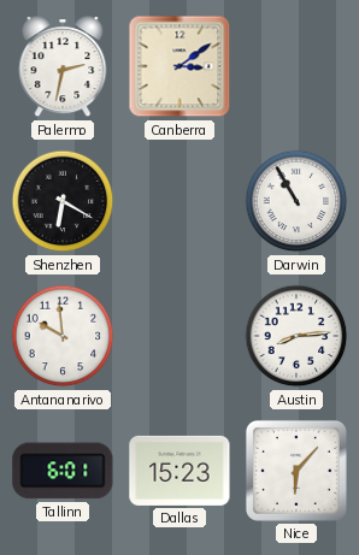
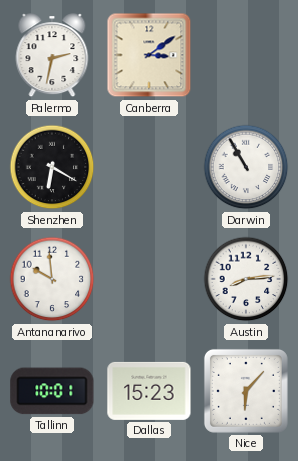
Tallinn: 6:01 -> 10:01 (52, 391)
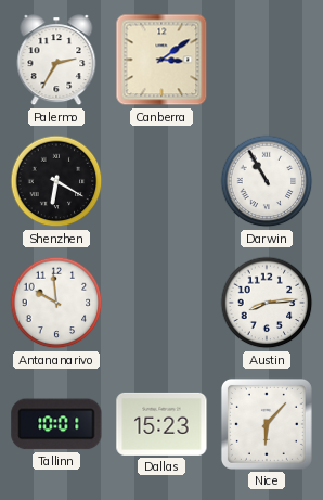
Palermo: 2:32 -> 2:35 (56, 61)
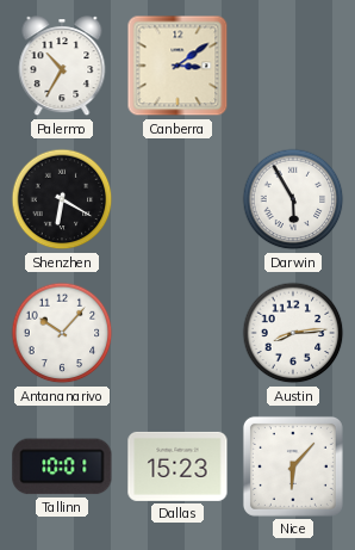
Palermo: 2:35 -> 10:35 (62, 67)
Darwin: 10:55 -> 5:55 (293, 199)
Antananarivo: 9:59 -> 10:07 (62, 333)
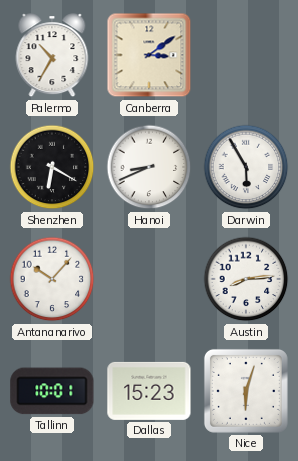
Hanoi: none -> 8:41 (149, 167)
Nice: 6:07 -> 6:03 (246, 391)
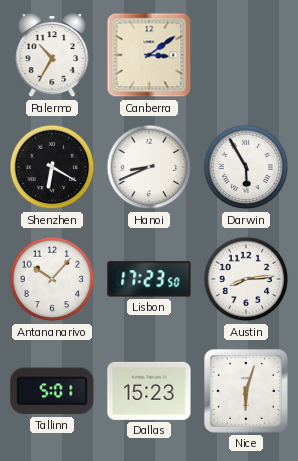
Lisbon: none -> 17:23 (149, 279)
Tallinn: 10:01 -> 5:01 (52, 391)
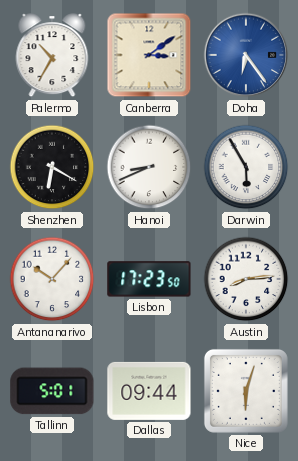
Doha: none -> 6:24 (246, 55)
Dallas: 15:23 -> 09:44 (149, 391)
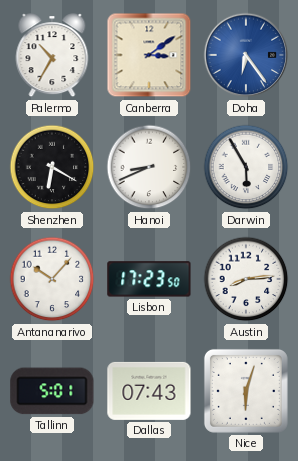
Dallas: 09:44 -> 07:43 (149, 391)
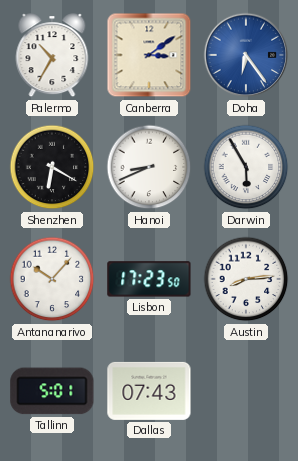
Nice: 6:03 -> none (246, 391)
